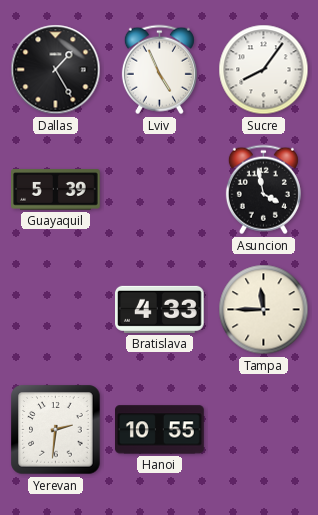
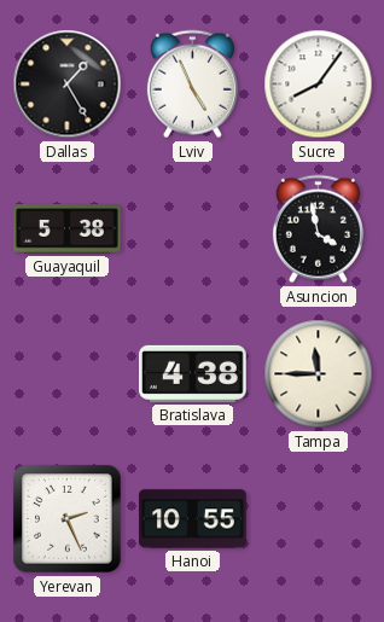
Guayaquil: 5:39 -> 5:38 (68, 229)
Bratislava: 4:33 -> 4:38 (193, 373)
Yerevan: 2:31 -> 2:26 (68, 519)
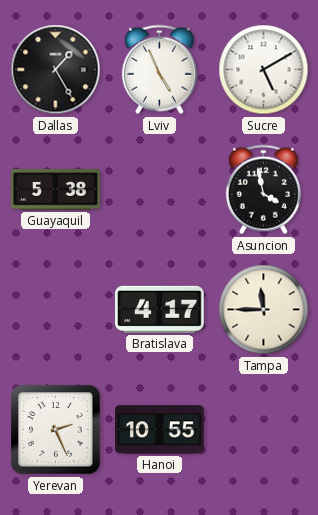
Sucre: 8:06 -> 5:10 (264, 70)
Bratislava: 4:38 -> 4:17 (160, 309)
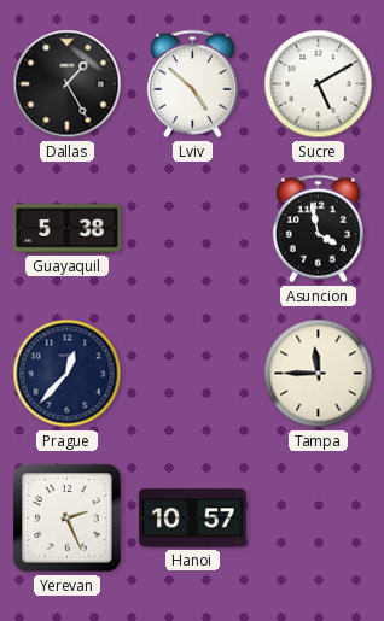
Lviv: 4:56 -> 4:52 (192, 84)
Prague: none -> 12:37 (68, 374)
Bratislava: 4:17 -> none (160, 309)
Hanoi: 10:55 -> 10:57 (193, 519)
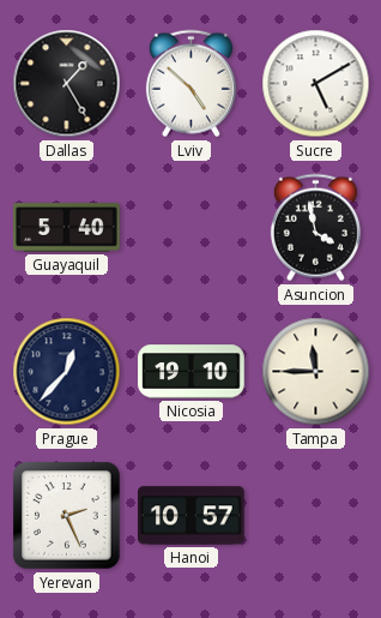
Guayaquil: 5:38 -> 5:40 (67, 228)
Nicosia: none -> 19:10 (192, 372)
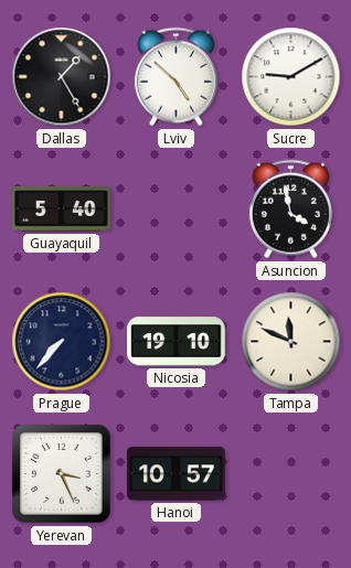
Sucre: 5:10 -> 9:10 (291, 77)
Prague: 12:37 -> 7:37 (62, 342)
Tampa: 11:45 -> 11:49 (291, 342)
Yerevan: 2:26 -> 3:26 (62, 474)
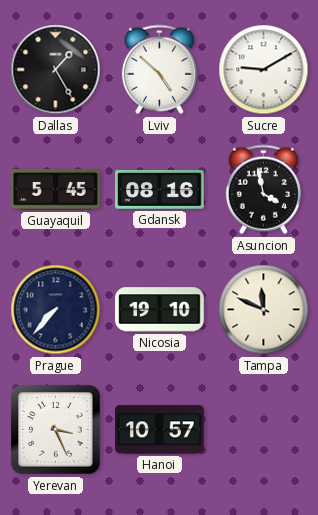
Guayaquil: 5:40 -> 5:45 (56, 190)
Gdansk: none -> 08:16 (160, 190)
